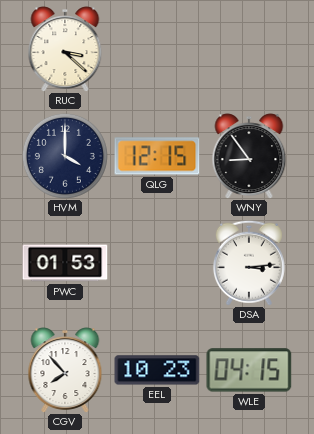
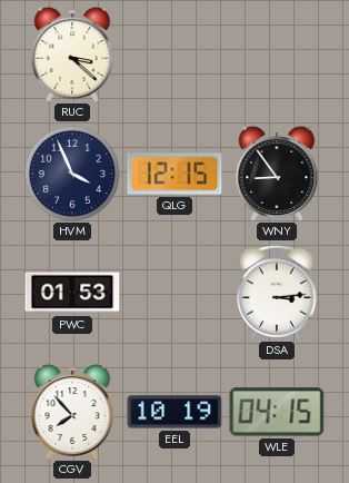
HVM: 4:00 -> 3:56 (72, 174)
EEL: 10:23 -> 10:19 (174, 412)
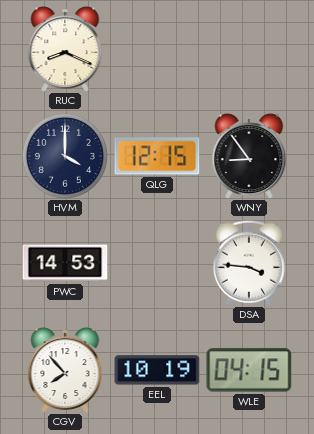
RUC: 3:22 -> 8:19 (65, 49)
HVM: 3:56 -> 4:00 (65, 156)
PWC: 01:53 -> 14:53 (65, 263)
DSA: 3:14 -> 3:46 (249, 263)
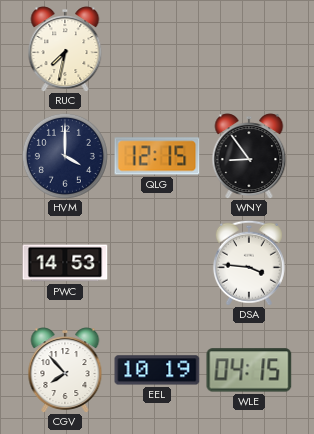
RUC: 8:19 -> 7:32 (65, 49)
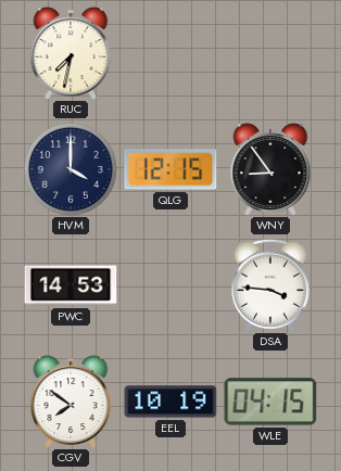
CGV: 7:53 -> 7:51 (71, 402)
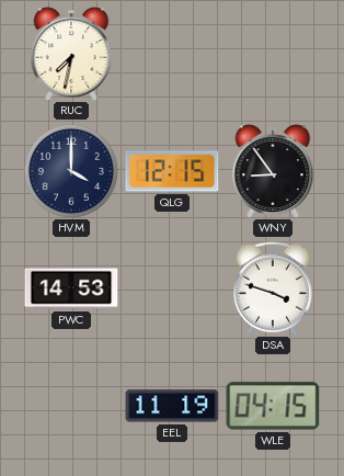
DSA: 3:46 -> 3:48 (273, 288)
CGV: 7:51 -> none (71, 402)
EEL: 10:19 -> 11:19 (172, 406)
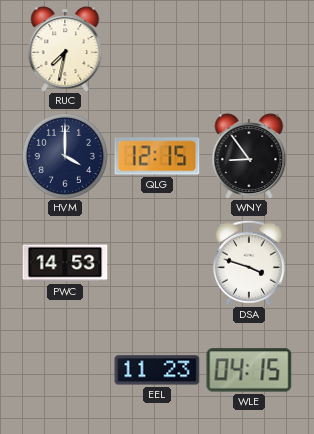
EEL: 11:19 -> 11:23 (157, 370)
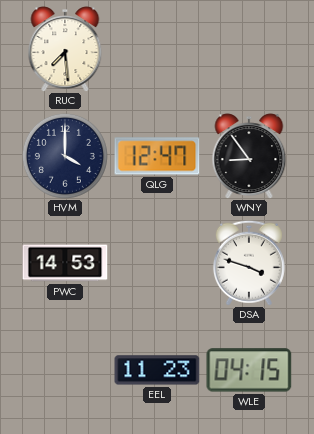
RUC: 7:32 -> 7:29 (65, 49)
QLG: 12:15 -> 12:47 (157, 156)
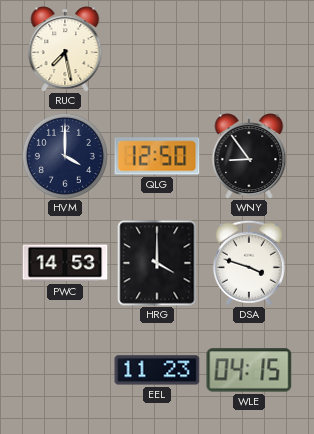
RUC: 7:29 -> 7:28 (65, 49)
QLG: 12:47 -> 12:50 (157, 156)
HRG: none -> 4:00 (157, 263)
